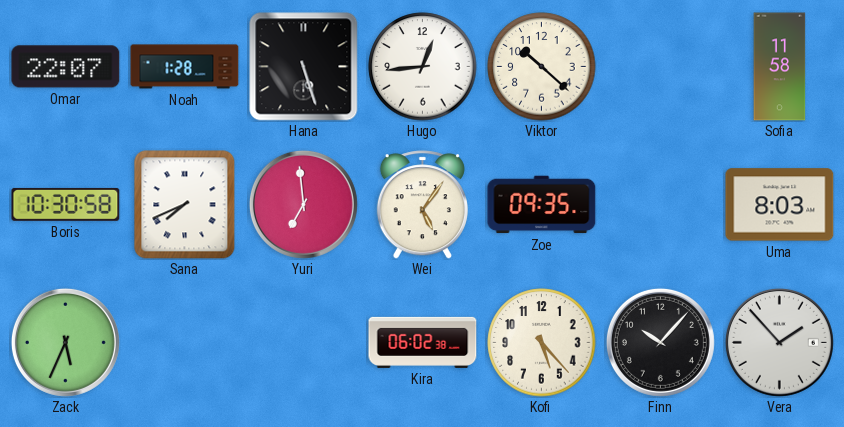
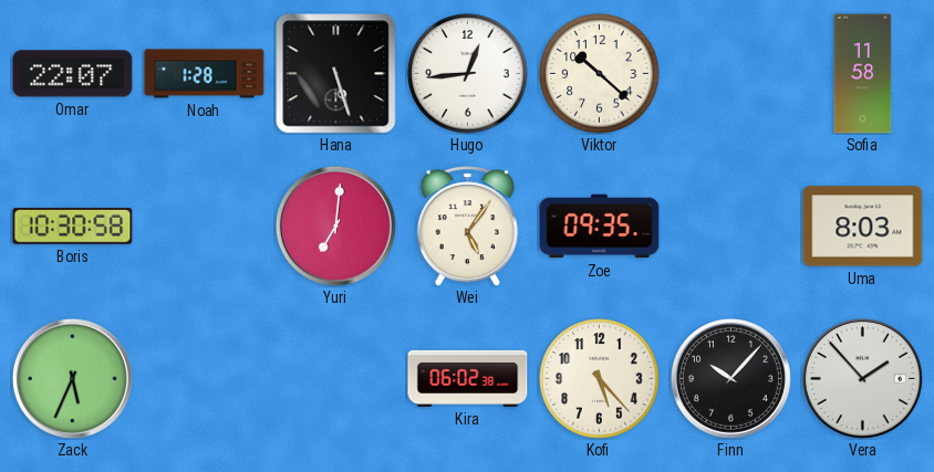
Sana: 7:41 -> none (185, 205)
Yuri: 6:59 -> 7:01 (335, 225)
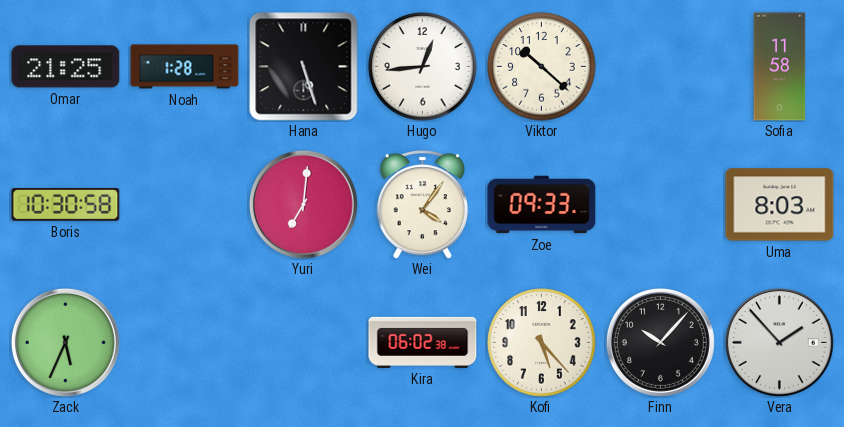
Omar: 22:07 -> 21:25 (66, 67)
Wei: 5:06 -> 4:06 (422, 205)
Zoe: 09:35 -> 09:33 (542, 205)
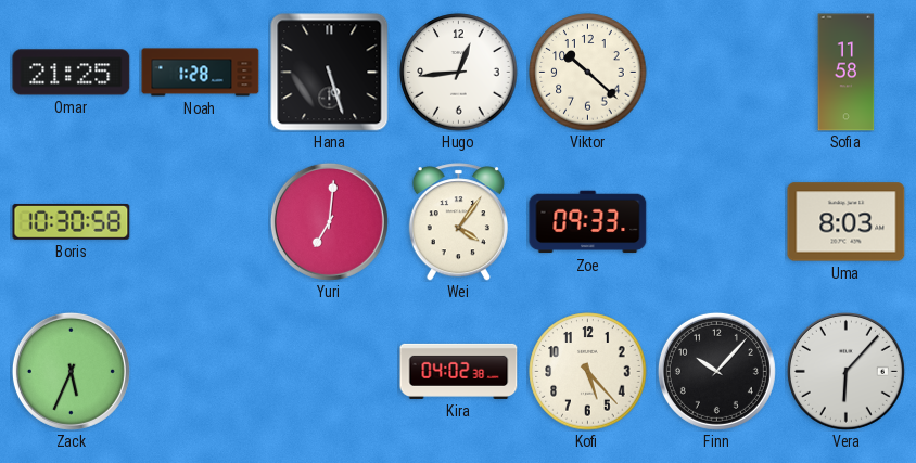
Kira: 06:02 -> 04:02 (459, 371)
Vera: 1:53 -> 6:07 (845, 371)
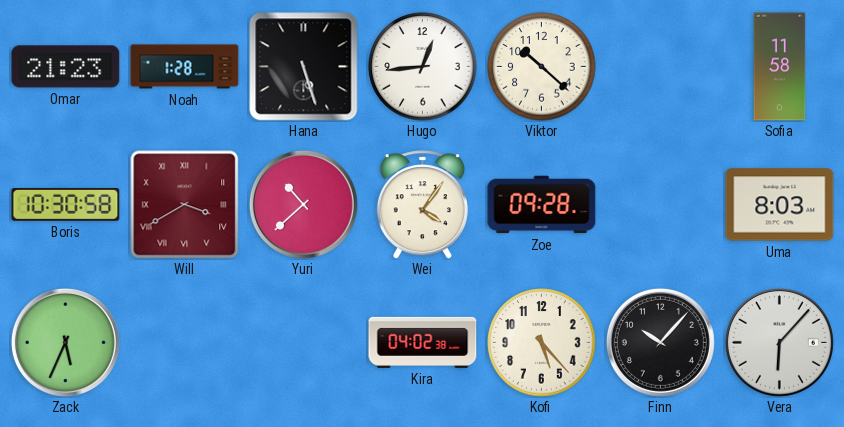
Omar: 21:25 -> 21:23 (66, 67)
Will: none -> 3:40 (184, 204)
Yuri: 7:01 -> 10:38 (303, 204)
Zoe: 09:33 -> 09:28 (542, 205)
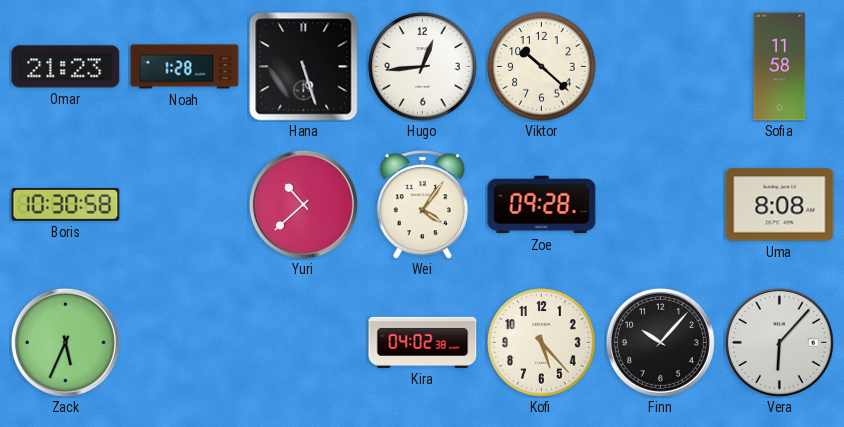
Will: 3:40 -> none (184, 204)
Uma: 8:03 -> 8:08 (780, 205)
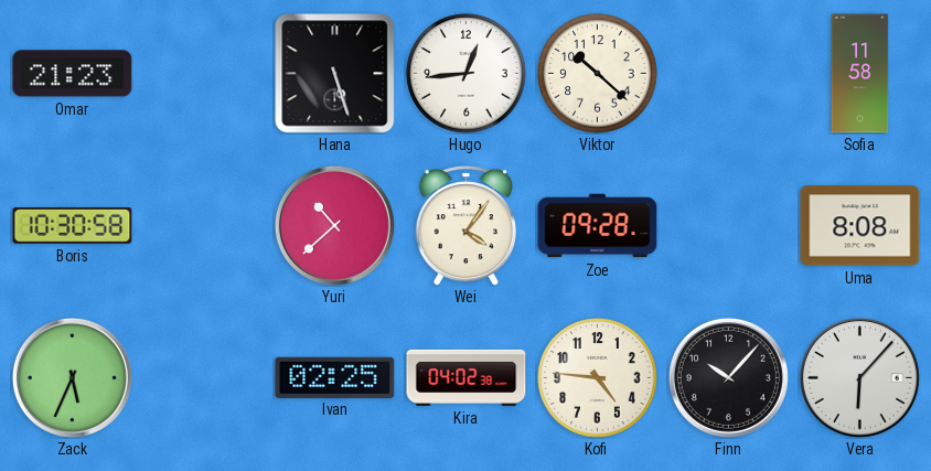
Noah: 1:28 -> none (185, 67)
Ivan: none -> 02:25 (335, 377)
Kofi: 5:23 -> 4:46 (598, 378)
